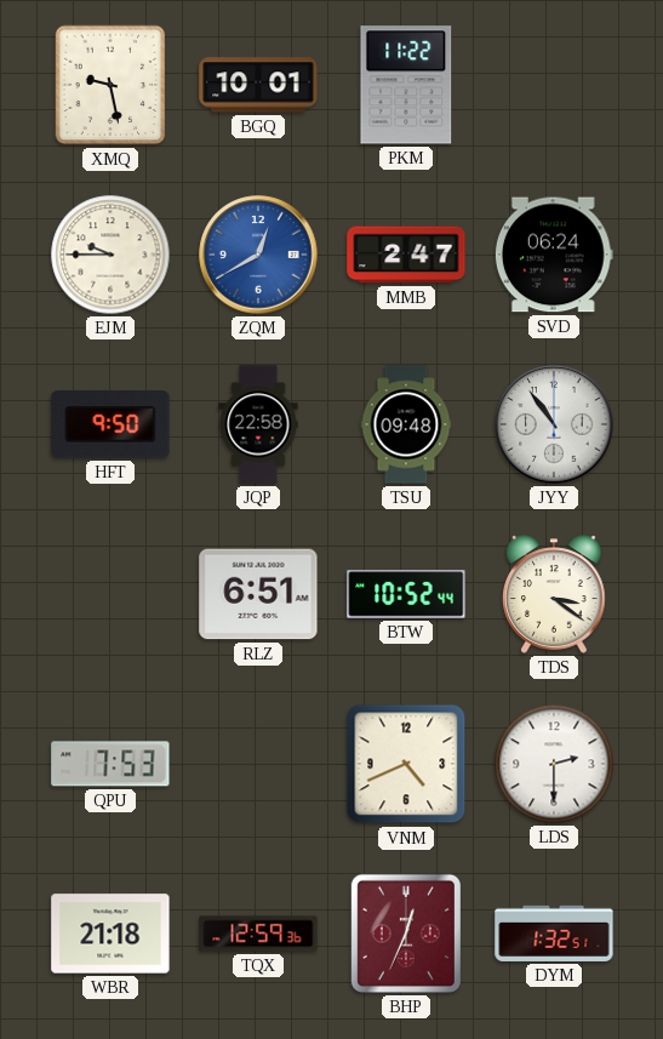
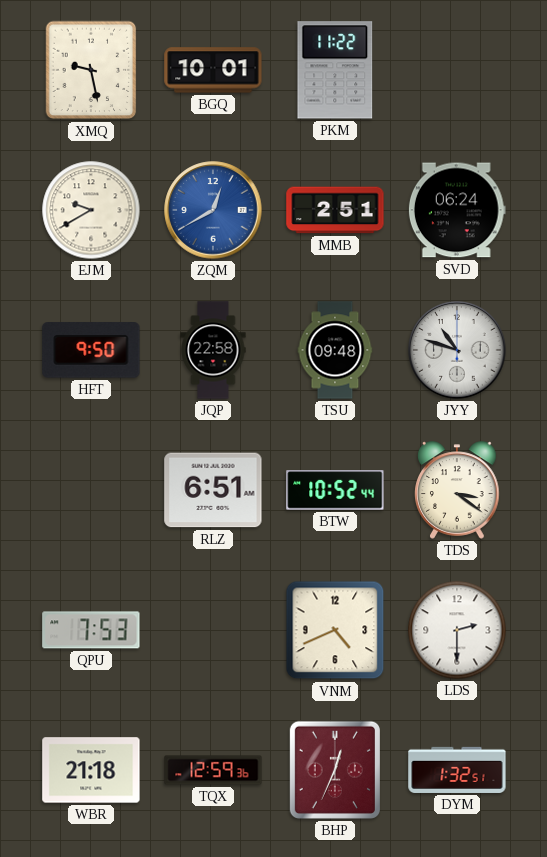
EJM: 9:45 -> 9:40 (91, 210)
MMB: 2:47 -> 2:51 (335, 210)
JYY: 10:54 -> 10:48 (457, 350)
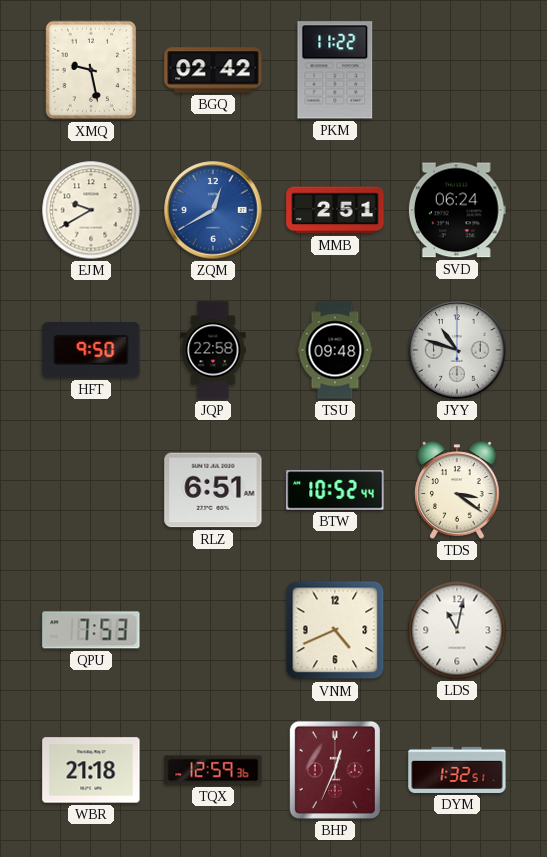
BGQ: 10:01 -> 02:42 (213, 70)
LDS: 2:30 -> 11:02 (457, 630)
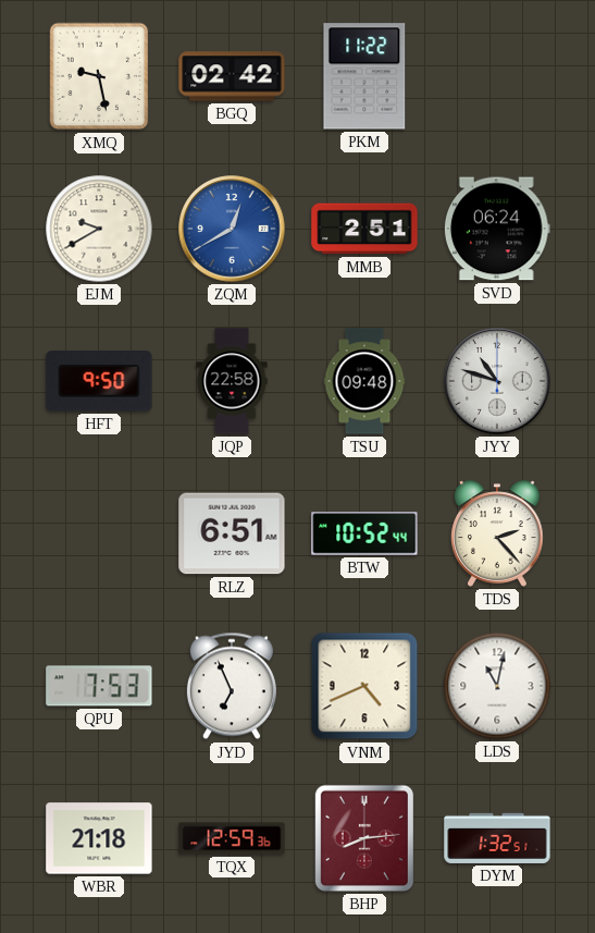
TDS: 3:21 -> 2:23 (497, 533)
JYD: none -> 6:56 (232, 686)
BHP: 12:34 -> 8:14 (364, 838)
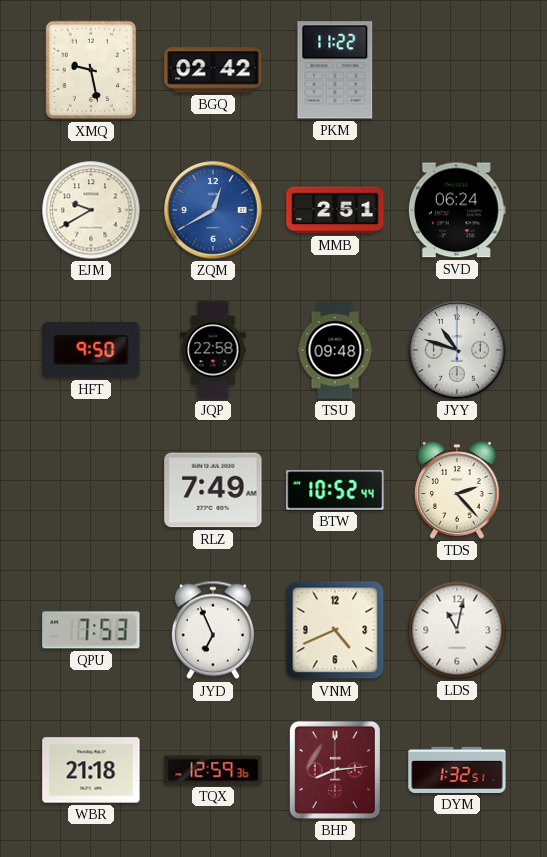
RLZ: 6:51 -> 7:49 (213, 490)
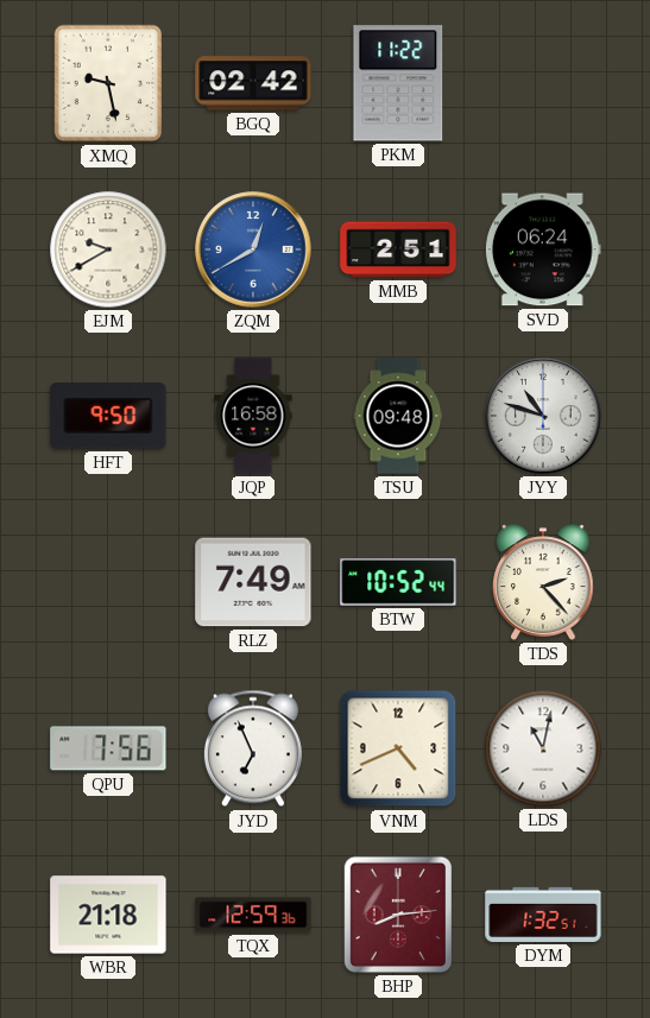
JQP: 22:58 -> 16:58 (253, 416)
QPU: 7:53 -> 7:56 (108, 748)
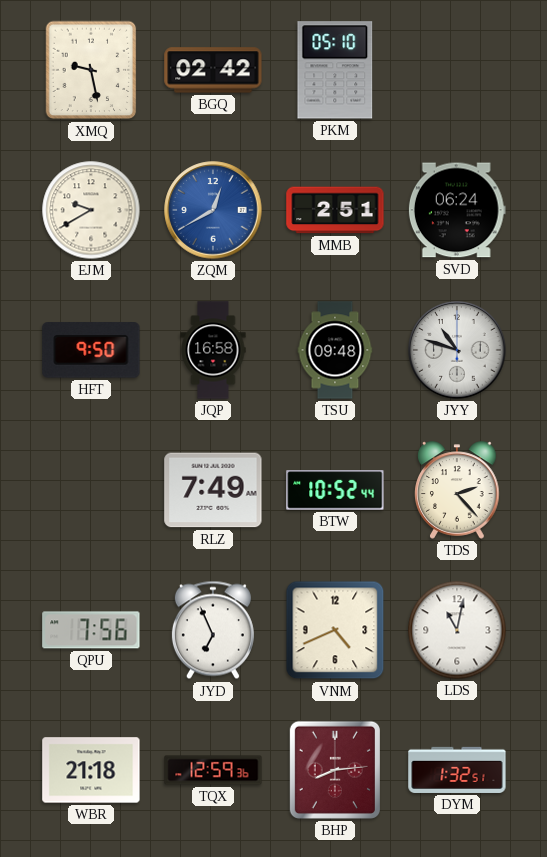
PKM: 11:22 -> 05:10 (335, 70)
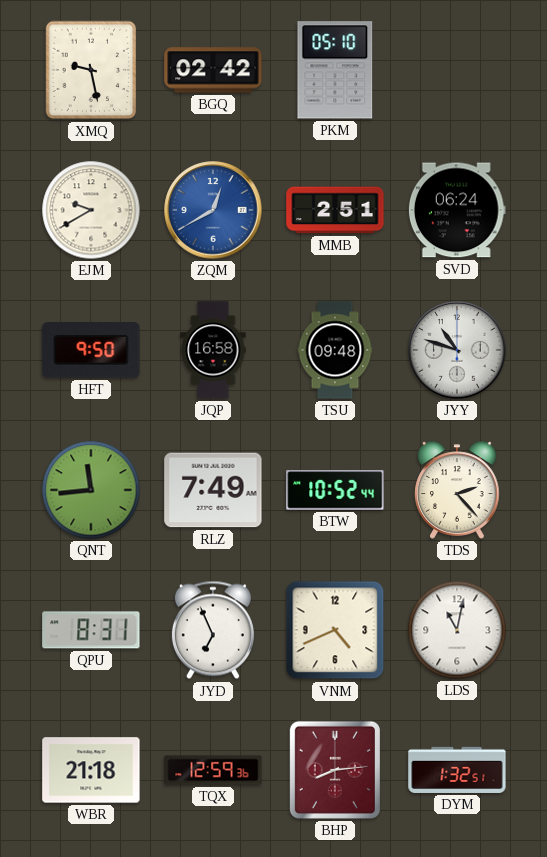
QNT: none -> 11:44 (91, 490)
QPU: 7:56 -> 8:31 (91, 630)
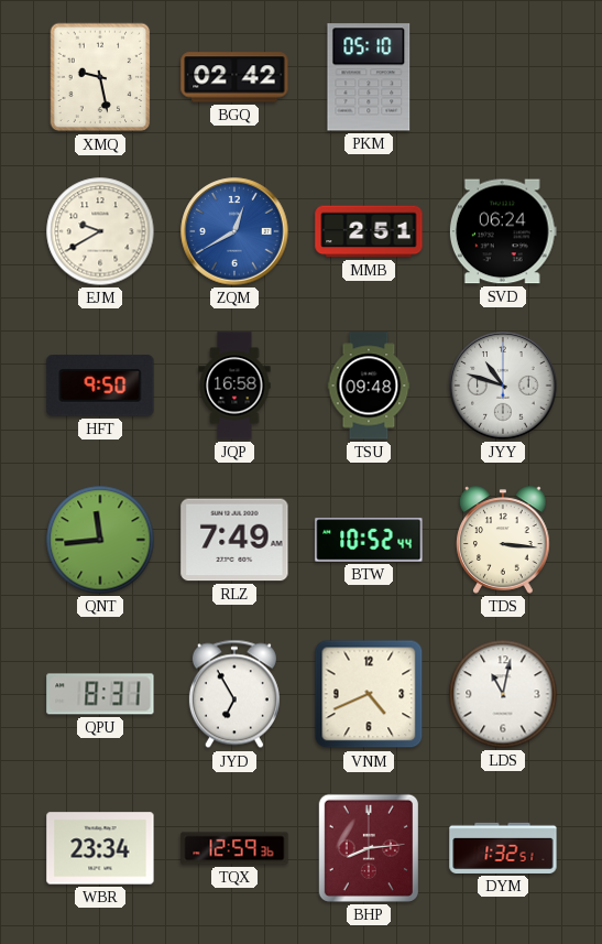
TDS: 2:23 -> 3:16 (503, 540)
JYD: 6:56 -> 6:55 (234, 694)
WBR: 21:18 -> 23:34 (100, 848)
